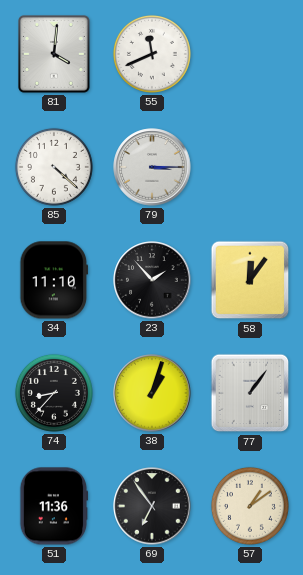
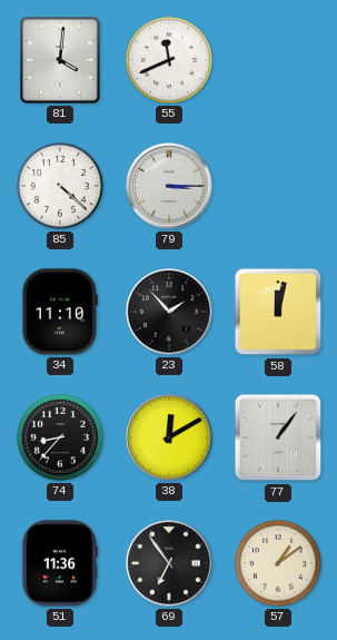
58: 12:06 -> 12:02 (278, 312)
38: 1:03 -> 12:10 (169, 437)
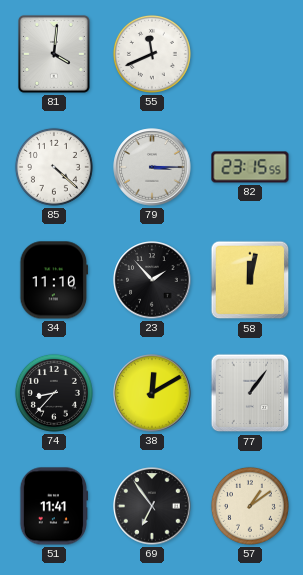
82: none -> 23:15 (250, 167)
51: 11:36 -> 11:41 (54, 506)
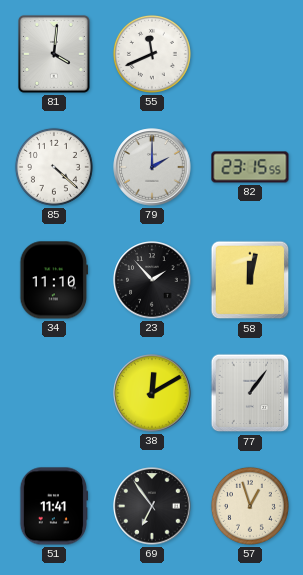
79: 3:15 -> 2:00 (152, 167)
74: 8:37 -> none (54, 393)
57: 1:09 -> 12:57 (250, 506)
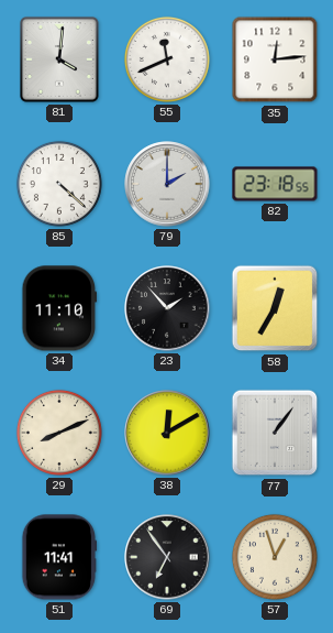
35: none -> 12:14 (275, 59)
82: 23:15 -> 23:18 (275, 184)
58: 12:02 -> 12:35 (275, 308)
29: none -> 8:11 (59, 433)
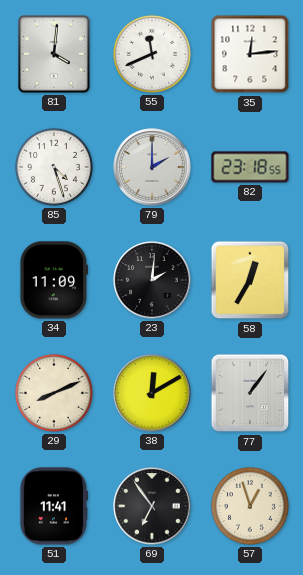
85: 4:22 -> 4:27 (54, 167)
34: 11:10 -> 11:09 (54, 280)
23: 1:53 -> 2:01 (152, 280)
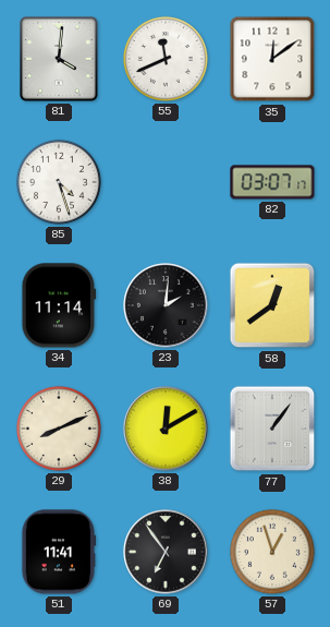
35: 12:14 -> 12:09 (272, 59)
79: 2:00 -> none (152, 167)
82: 23:18 -> 03:07 (272, 182)
34: 11:09 -> 11:14 (59, 305)
58: 12:35 -> 12:39 (272, 305)
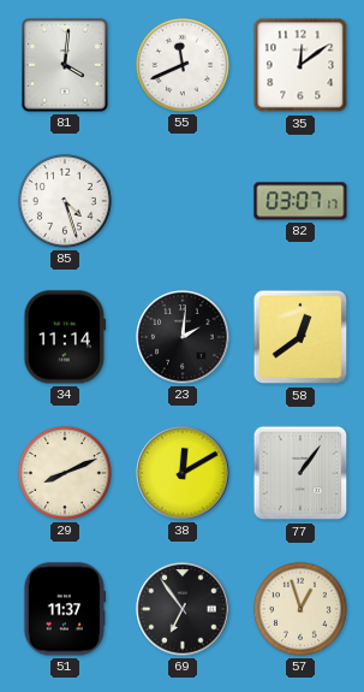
51: 11:41 -> 11:37 (65, 609)
